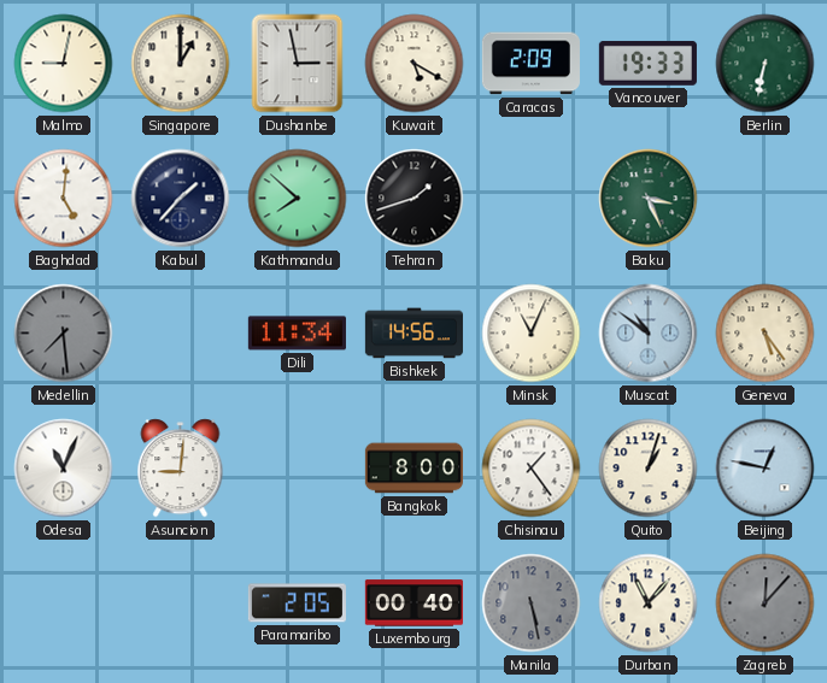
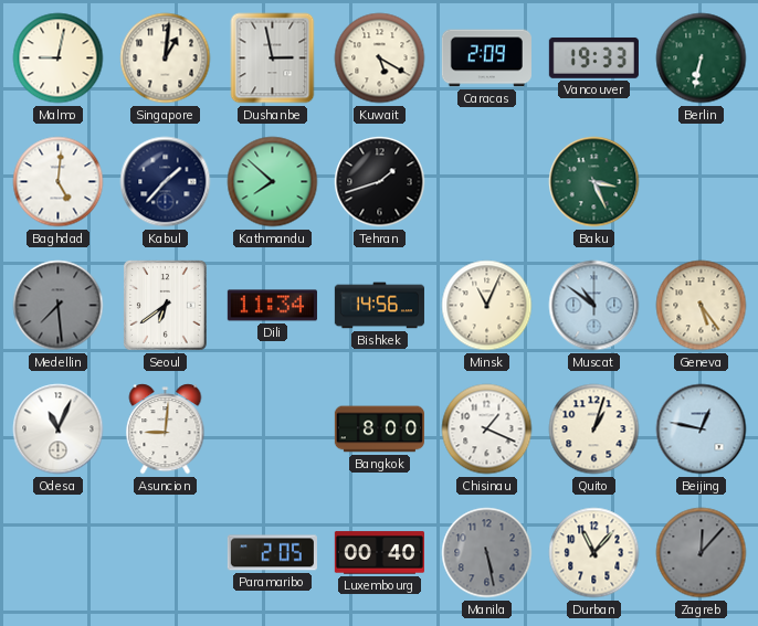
Singapore: 1:00 -> 1:01 (166, 59)
Seoul: none -> 6:39 (165, 305)
Chisinau: 1:24 -> 1:19 (487, 429)
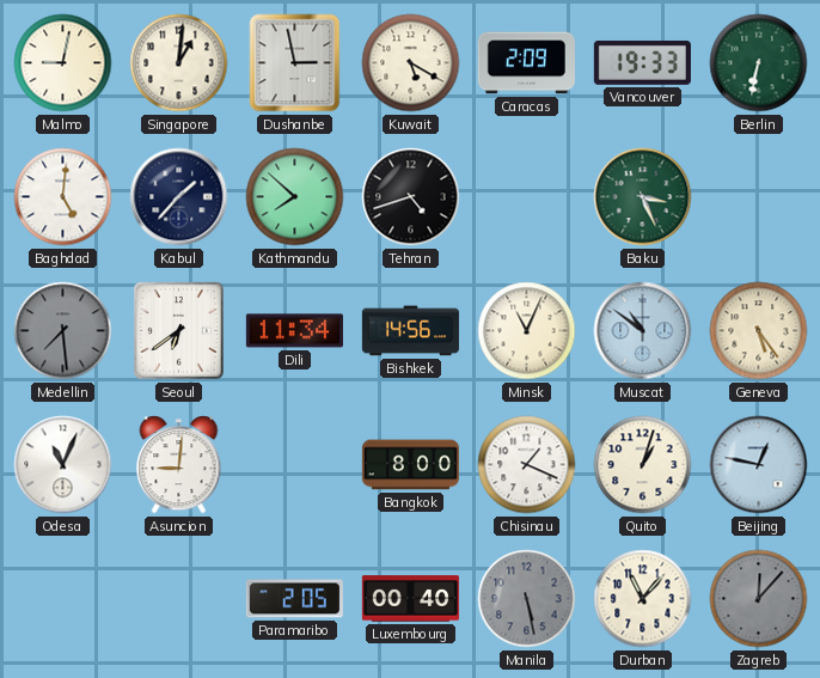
Tehran: 1:42 -> 4:42 (411, 197)
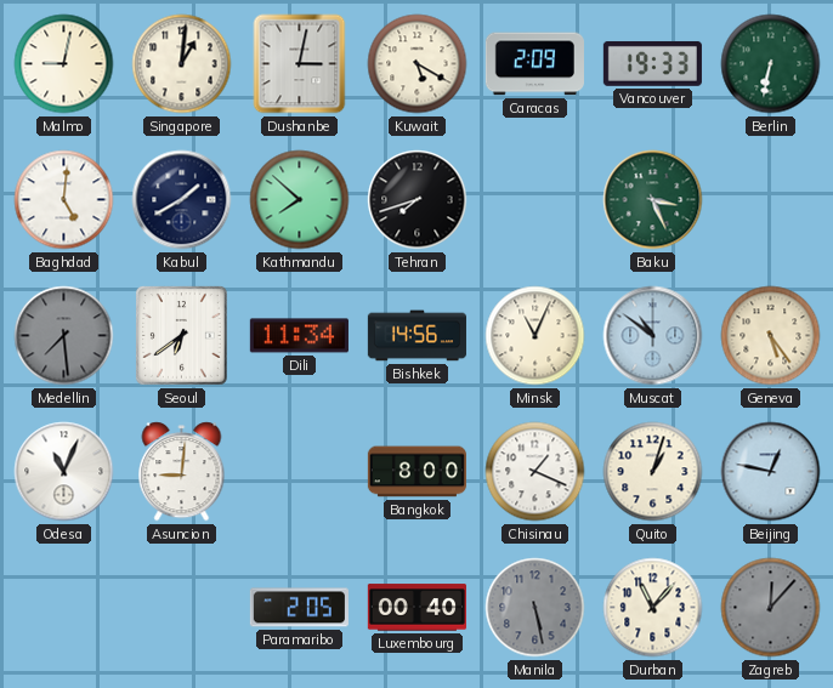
Dushanbe: 2:58 -> 3:02 (300, 64)
Kabul: 1:37 -> 1:40 (182, 200)
Tehran: 4:42 -> 7:42 (418, 200)
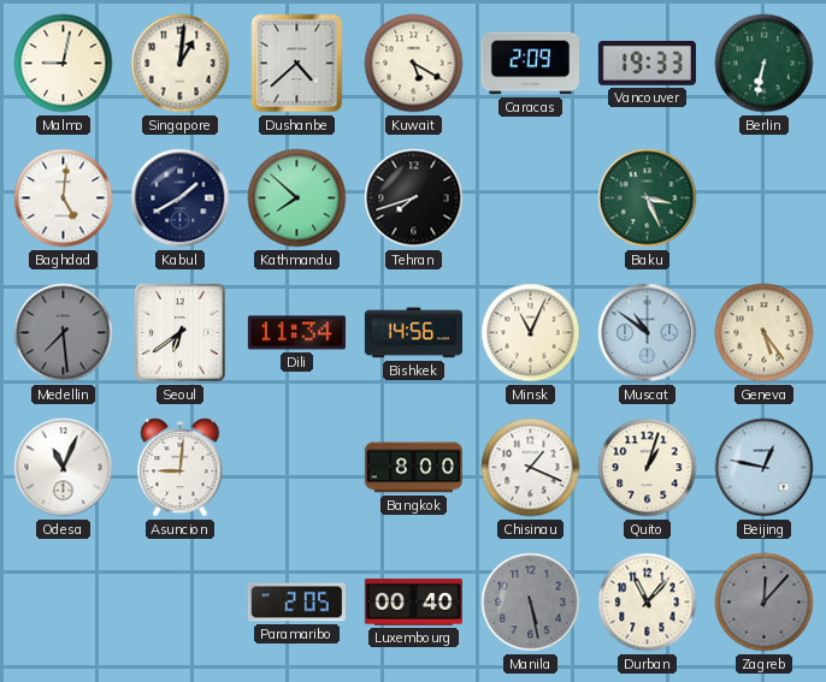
Dushanbe: 3:02 -> 4:38 (297, 64)
